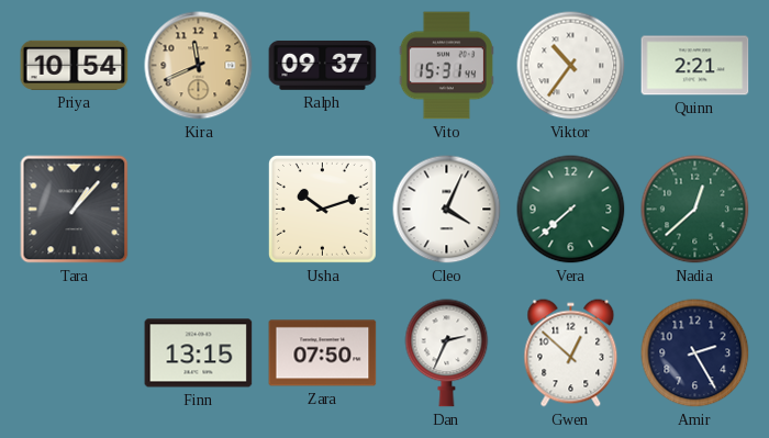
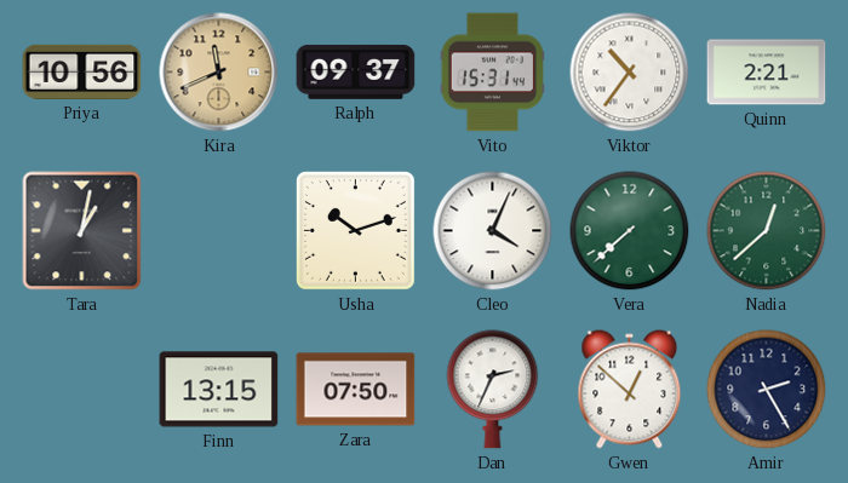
Priya: 10:54 -> 10:56 (82, 71)
Tara: 1:07 -> 1:02 (82, 231)
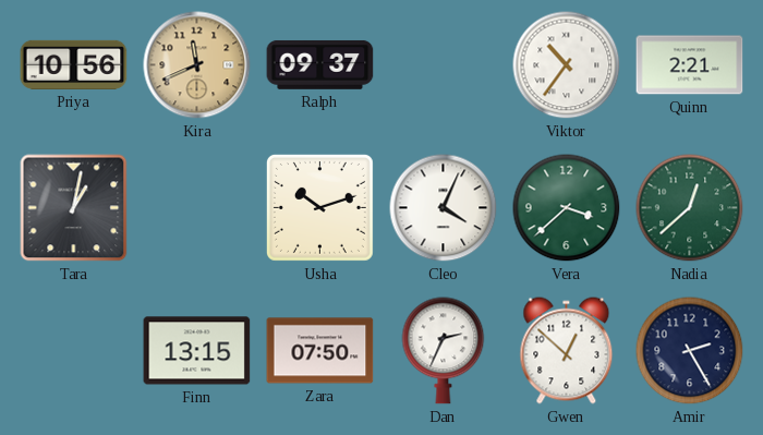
Vito: 15:31 -> none (492, 73)
Vera: 7:38 -> 3:38 (567, 208)
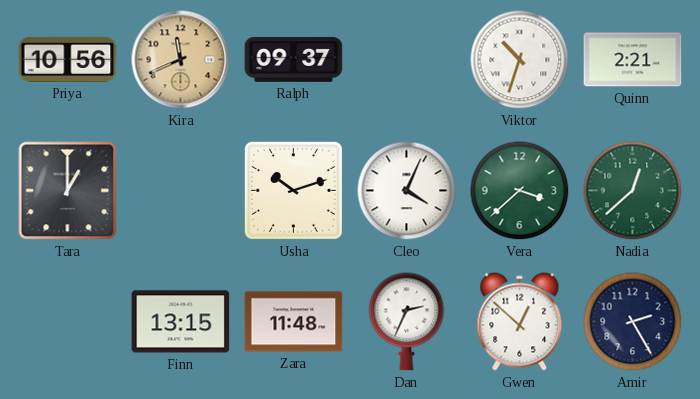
Viktor: 10:36 -> 10:33 (520, 60)
Tara: 1:02 -> 1:00 (68, 191)
Zara: 07:50 -> 11:48 (294, 322)
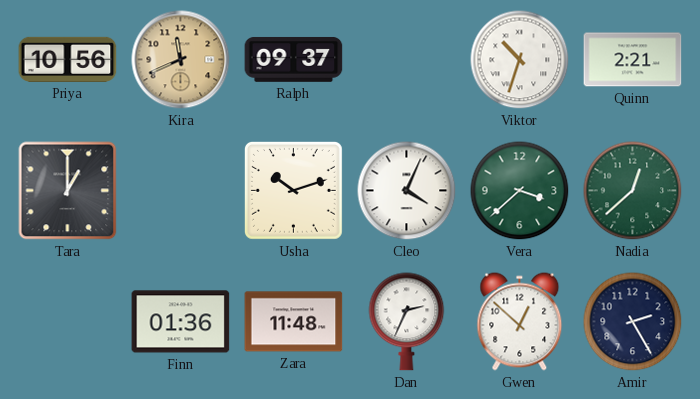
Finn: 13:15 -> 01:36 (181, 322)
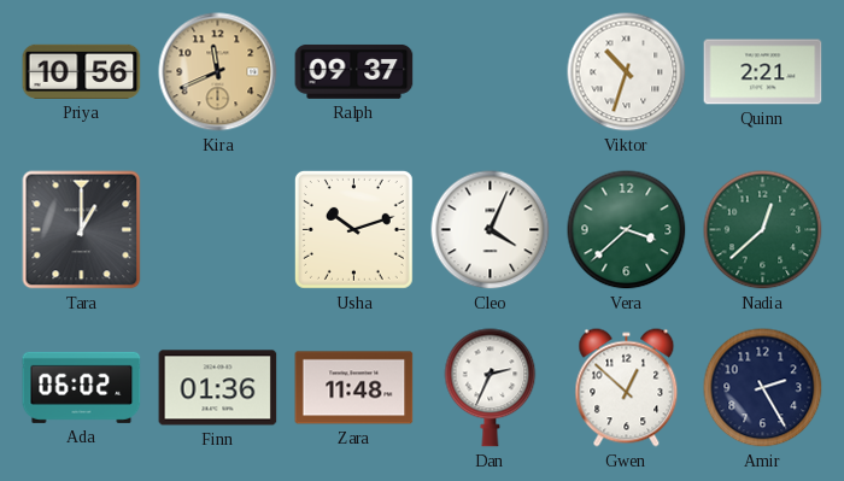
Ada: none -> 06:02 (82, 387)
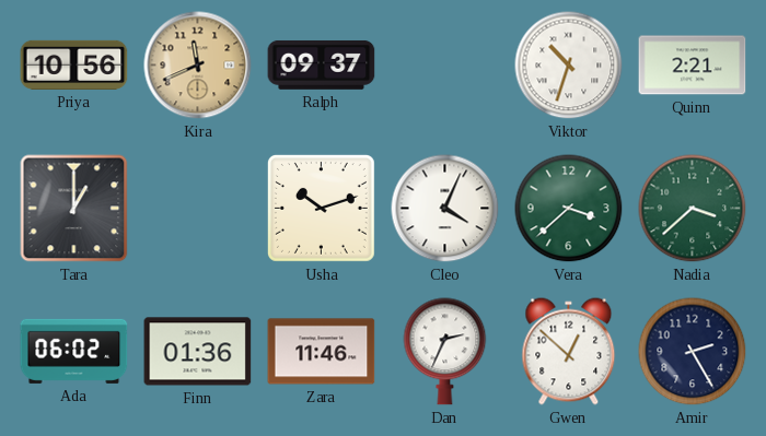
Nadia: 12:38 -> 3:38 (693, 209)
Zara: 11:48 -> 11:46 (322, 352)
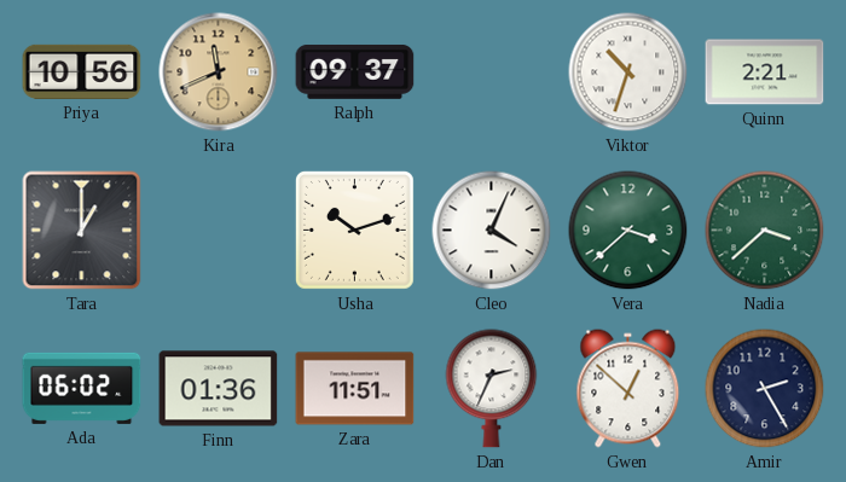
Zara: 11:46 -> 11:51 (355, 389)
